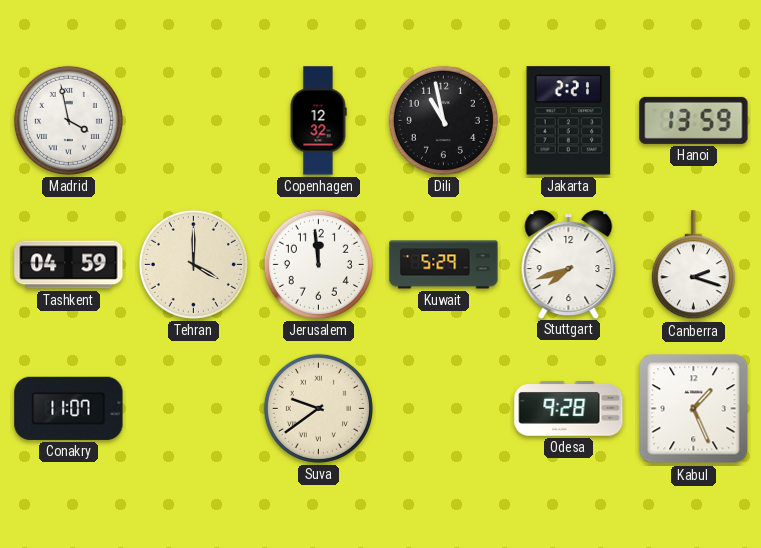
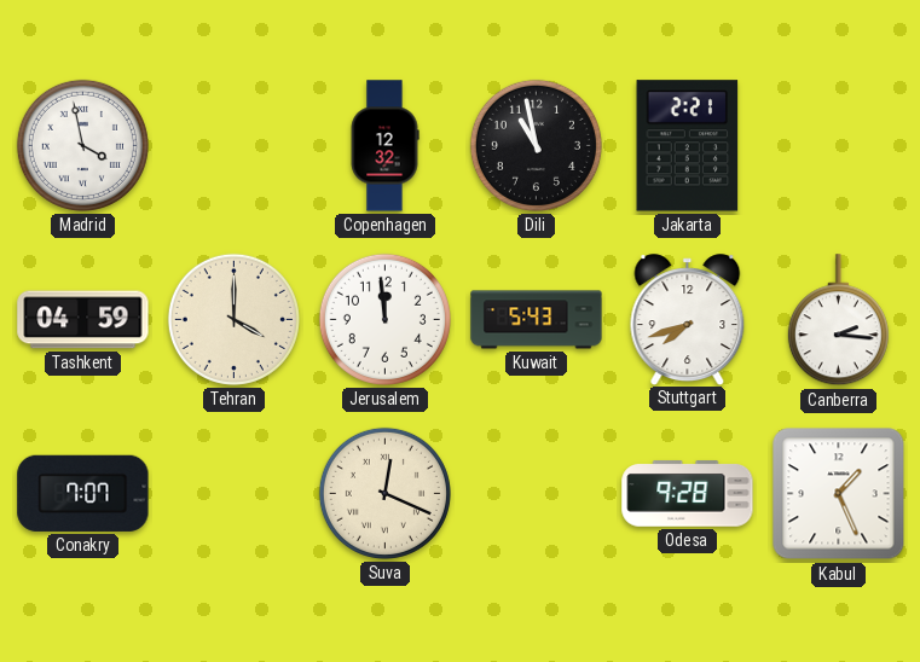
Hanoi: 13:59 -> none (694, 120)
Kuwait: 5:29 -> 5:43 (537, 320)
Canberra: 2:18 -> 2:16 (838, 320)
Conakry: 11:07 -> 7:07 (83, 493)
Suva: 9:39 -> 12:19 (384, 493)
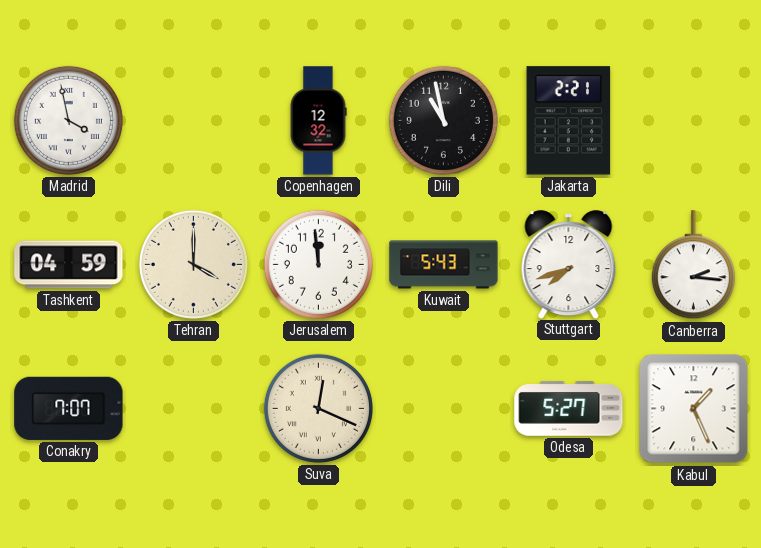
Odesa: 9:28 -> 5:27 (569, 409)
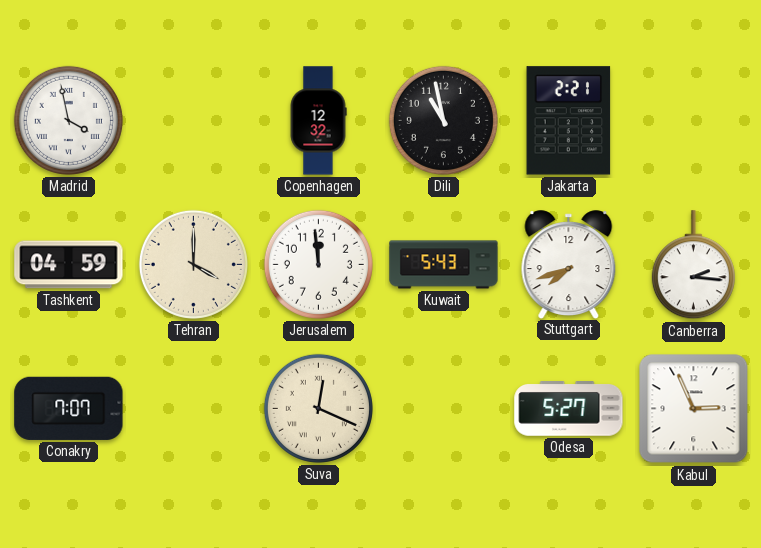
Kabul: 1:26 -> 2:56 (694, 409)
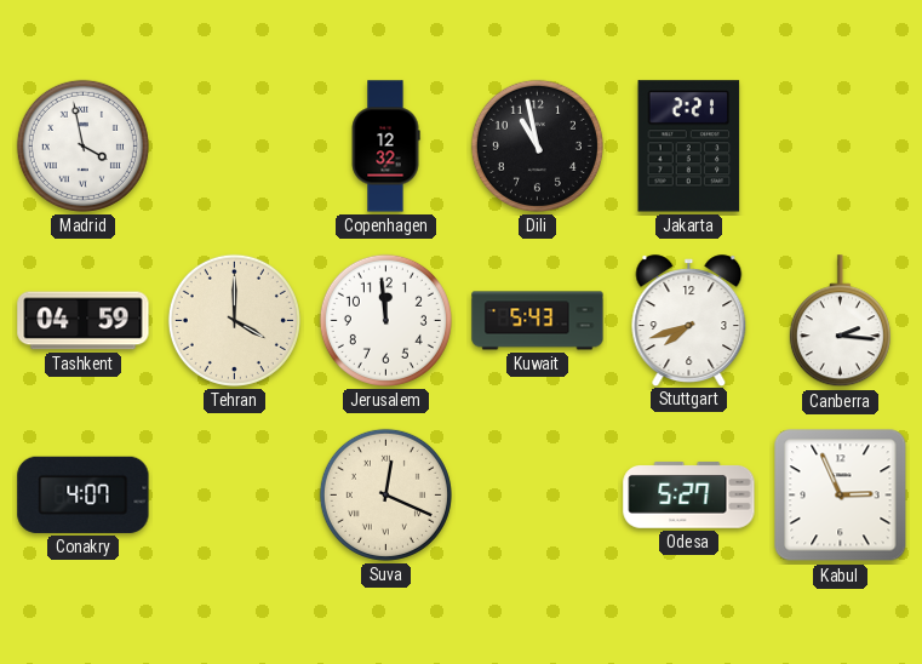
Conakry: 7:07 -> 4:07 (84, 494)
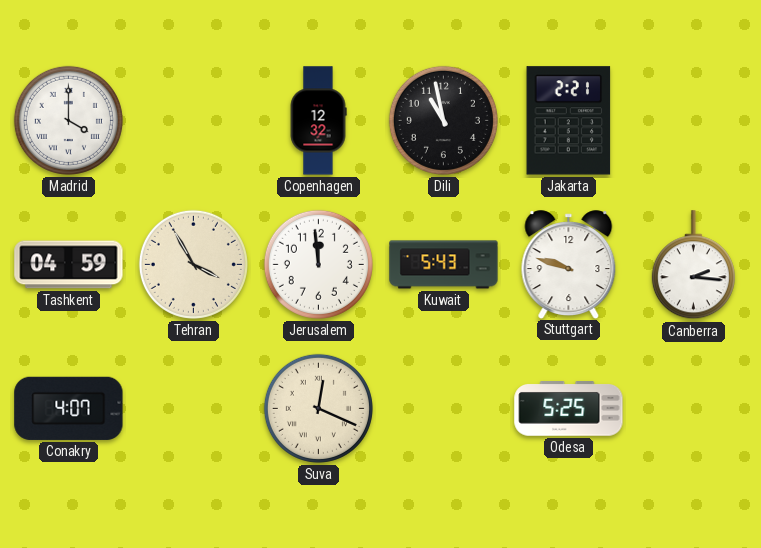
Madrid: 3:58 -> 4:00 (68, 120)
Tehran: 4:00 -> 3:55 (193, 264)
Stuttgart: 7:42 -> 9:48 (569, 264)
Odesa: 5:27 -> 5:25 (569, 409)
Kabul: 2:56 -> none (841, 496)
